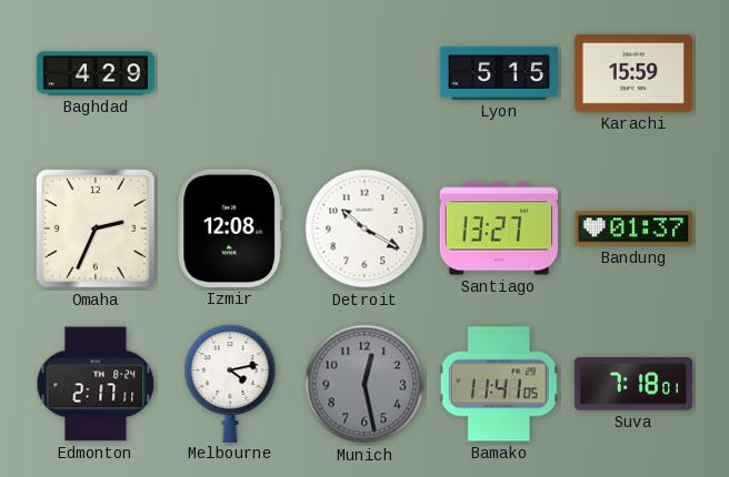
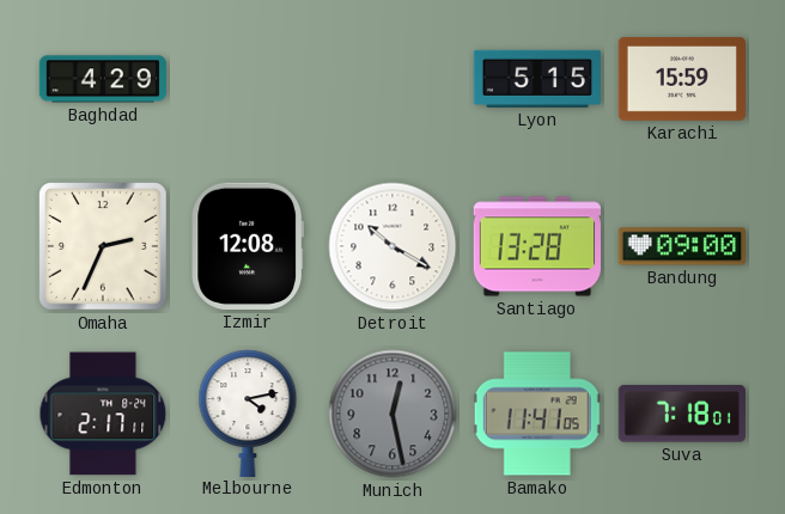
Santiago: 13:27 -> 13:28 (536, 246)
Bandung: 01:37 -> 09:00 (681, 246)
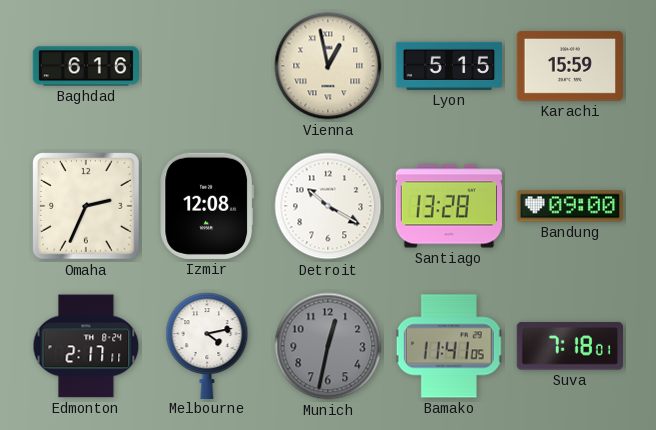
Baghdad: 4:29 -> 6:16 (86, 66)
Vienna: none -> 12:58 (328, 66)
Munich: 12:28 -> 12:32 (328, 346)
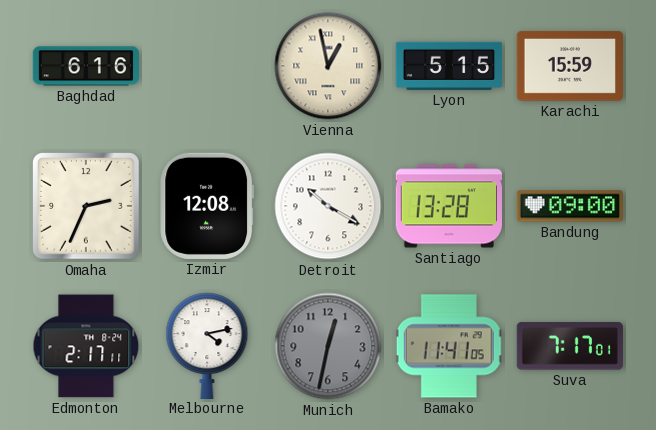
Suva: 7:18 -> 7:17 (570, 346)
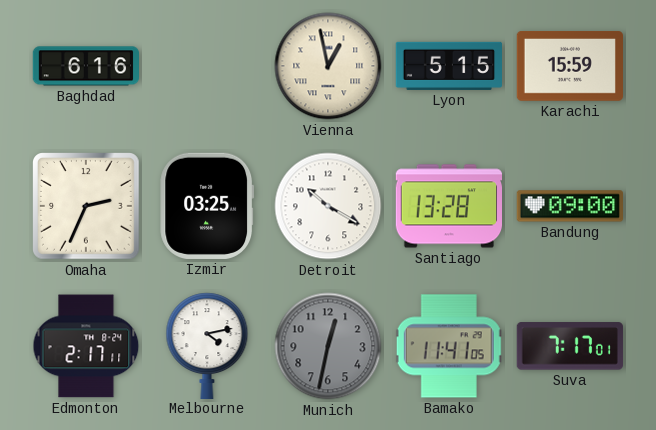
Izmir: 12:08 -> 03:25 (207, 206)
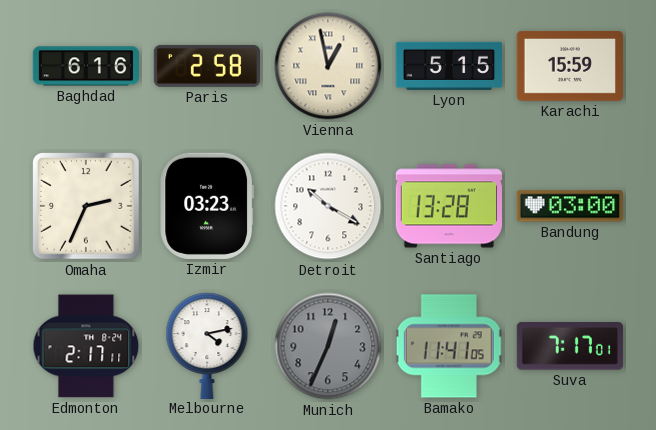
Paris: none -> 2:58 (206, 66)
Izmir: 03:25 -> 03:23 (207, 206)
Bandung: 09:00 -> 03:00 (569, 206)
Munich: 12:32 -> 12:34 (328, 346)
